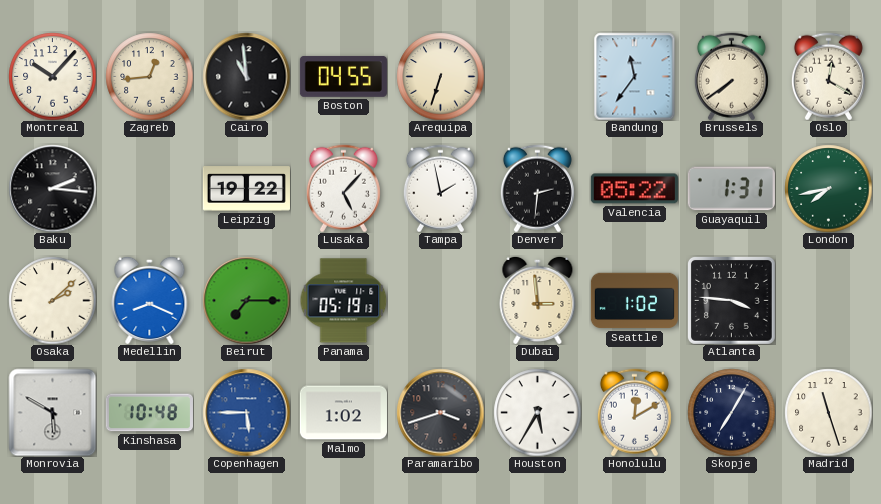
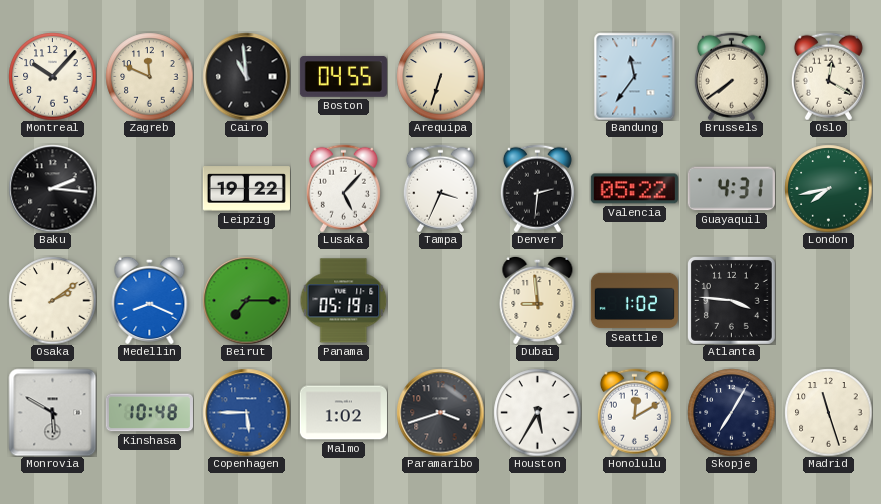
Zagreb: 12:44 -> 11:49 (149, 76)
Tampa: 1:58 -> 3:34 (440, 188)
Guayaquil: 1:31 -> 4:31 (731, 189)
Osaka: 2:08 -> 2:09 (52, 300)
Dubai: 2:59 -> 8:59 (538, 300)
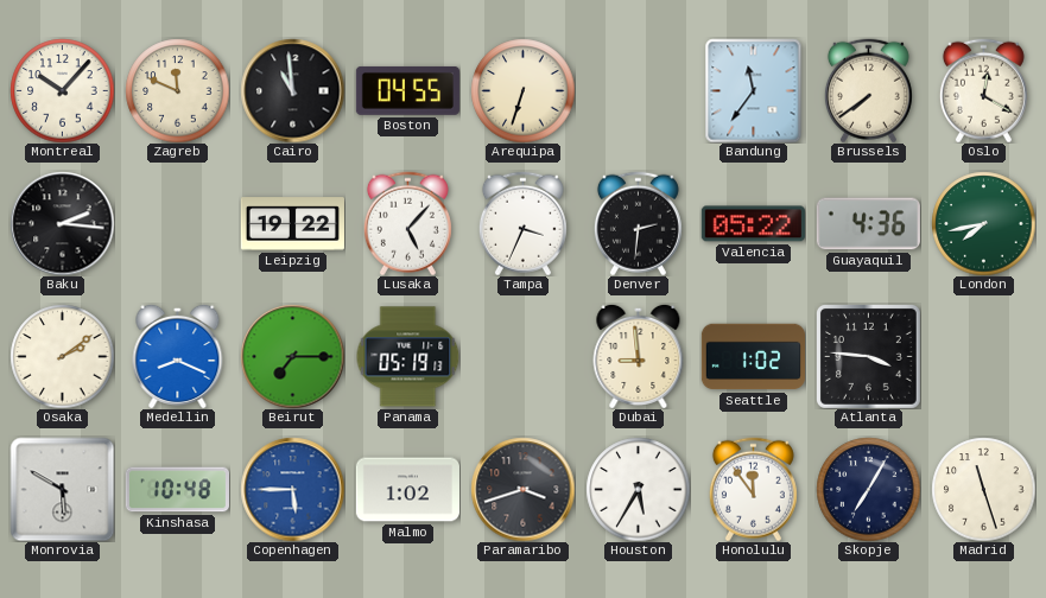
Guayaquil: 4:31 -> 4:36 (868, 224)
Honolulu: 12:10 -> 11:54 (753, 489)
